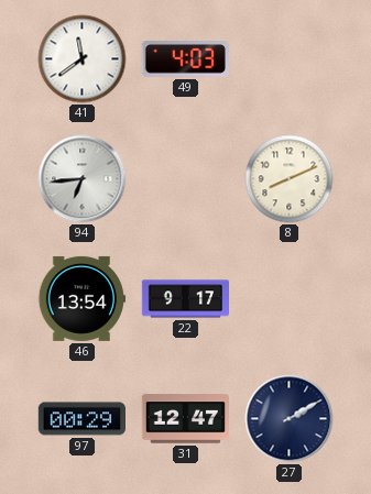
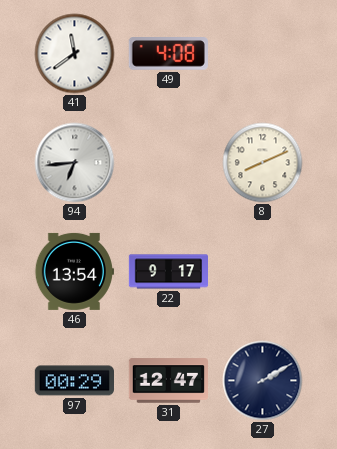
49: 4:03 -> 4:08 (168, 54)
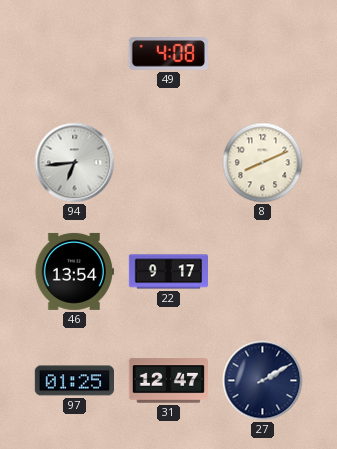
41: 11:39 -> none (75, 54)
97: 00:29 -> 01:25 (74, 381)
